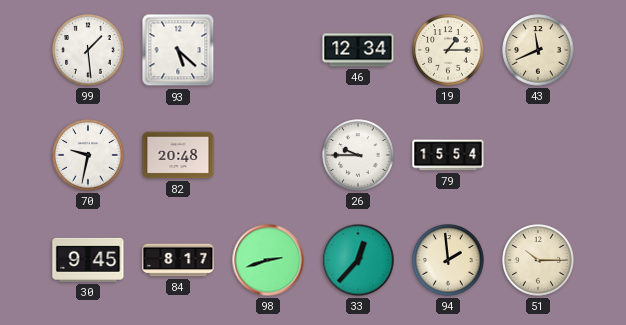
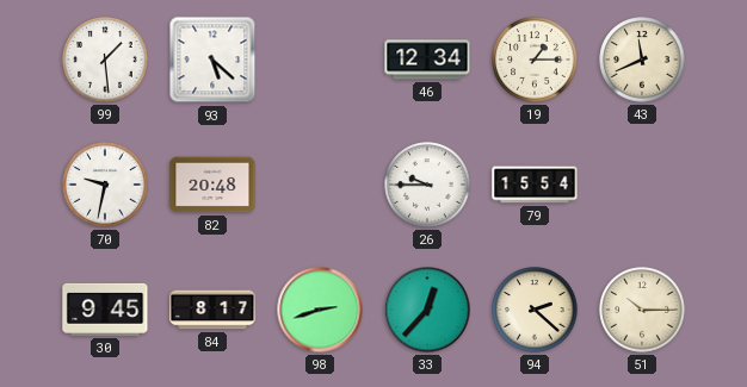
94: 1:59 -> 2:22 (535, 310)
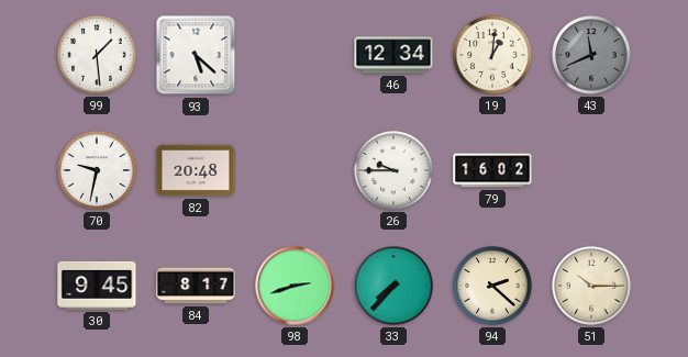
19: 1:15 -> 1:01 (492, 55)
43 dial: cream -> grey (591, 55)
79: 15:54 -> 16:02 (492, 170)
33: 12:37 -> 7:37 (393, 286)
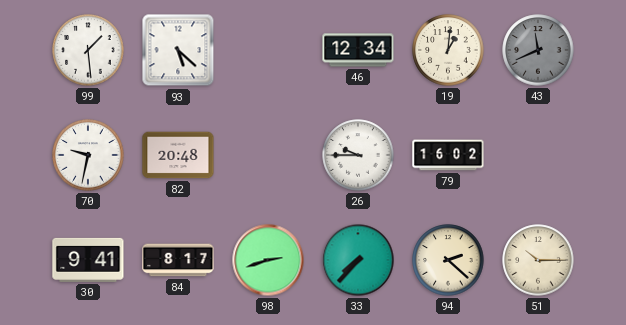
30: 9:45 -> 9:41 (88, 260)
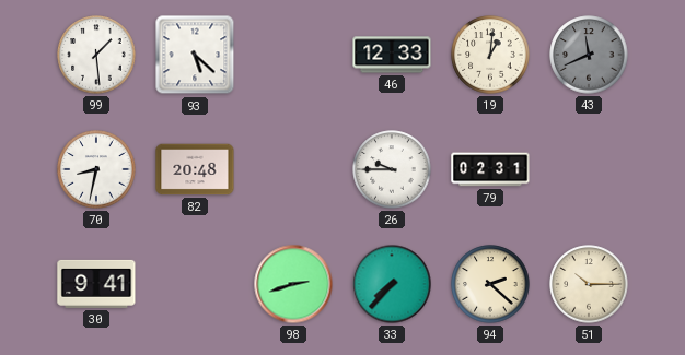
46: 12:34 -> 12:33 (392, 55)
70: 9:32 -> 8:32 (96, 169)
79: 16:02 -> 02:31 (490, 169)
84: 8:17 -> none (178, 260)
